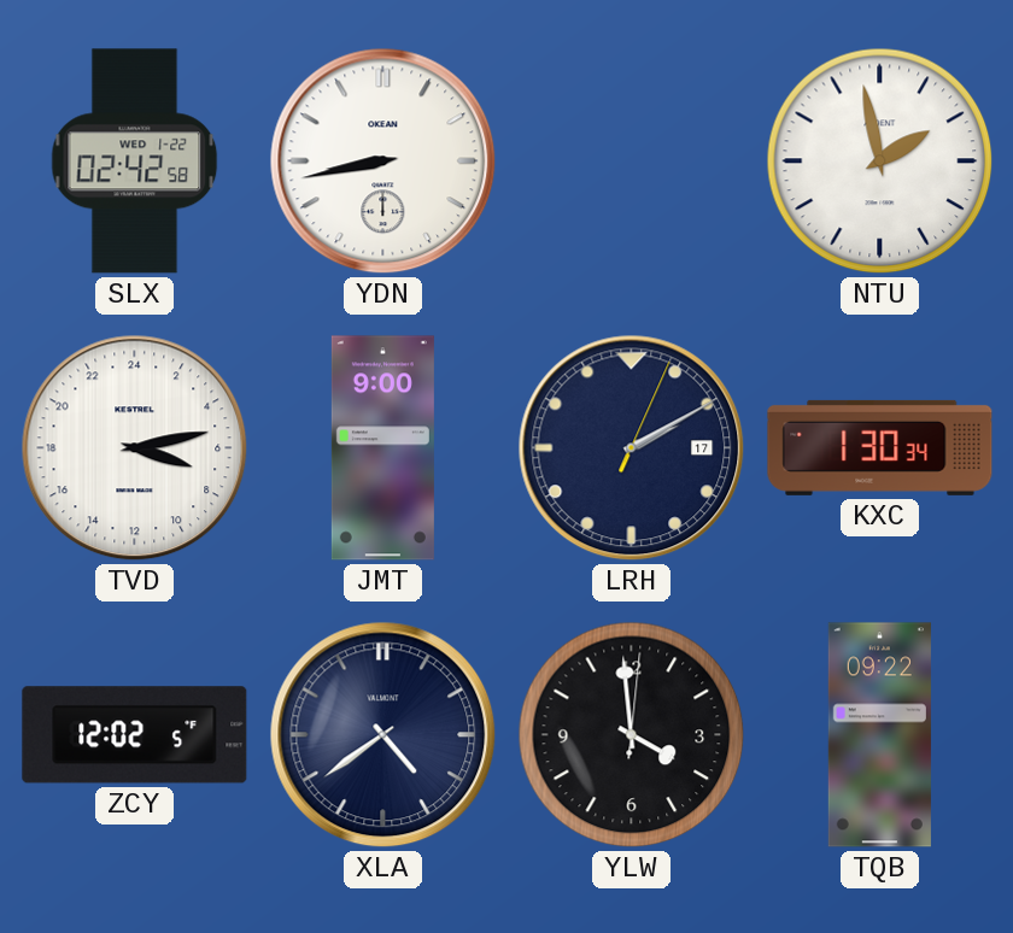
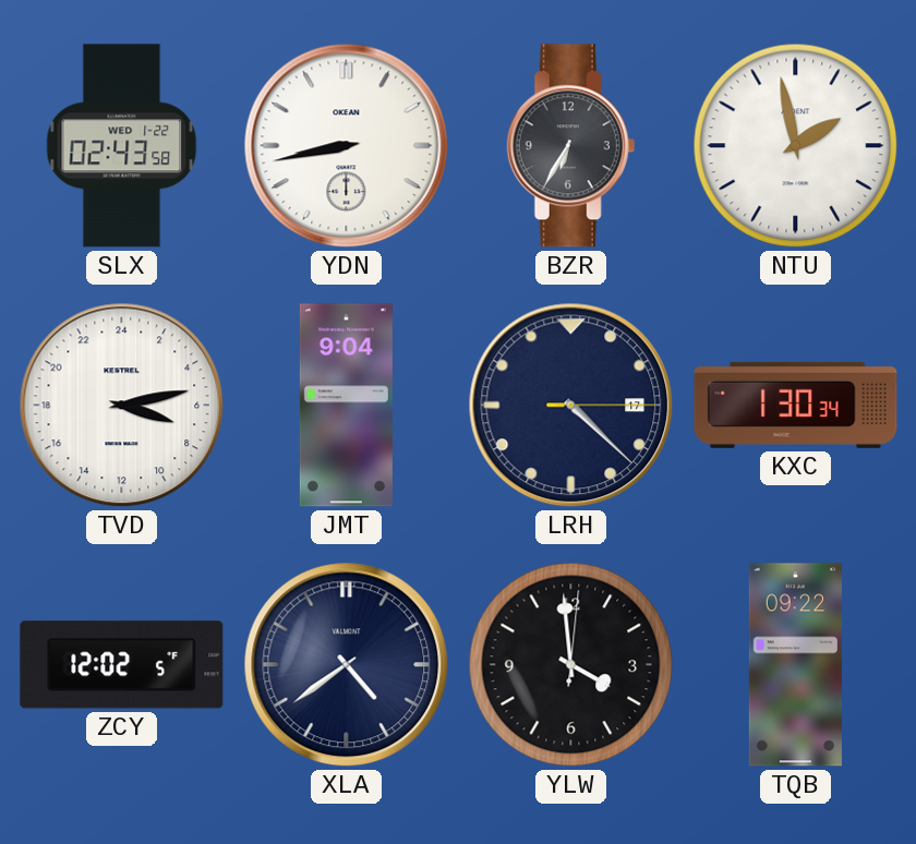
SLX: 02:42 -> 02:43 (122, 146)
BZR: none -> 6:35 (571, 146)
JMT: 9:00 -> 9:04 (346, 406)
LRH: 2:10 -> 4:22 (571, 406)
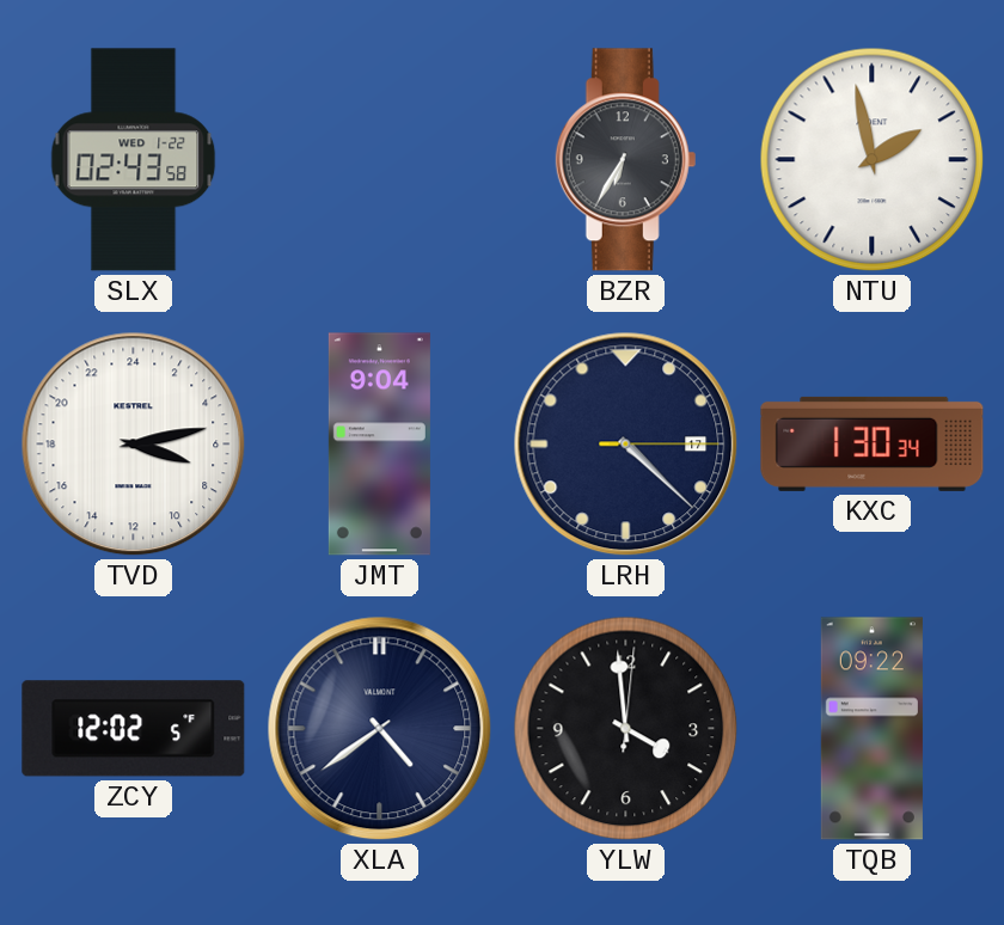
YDN: 8:43 -> none (347, 146)
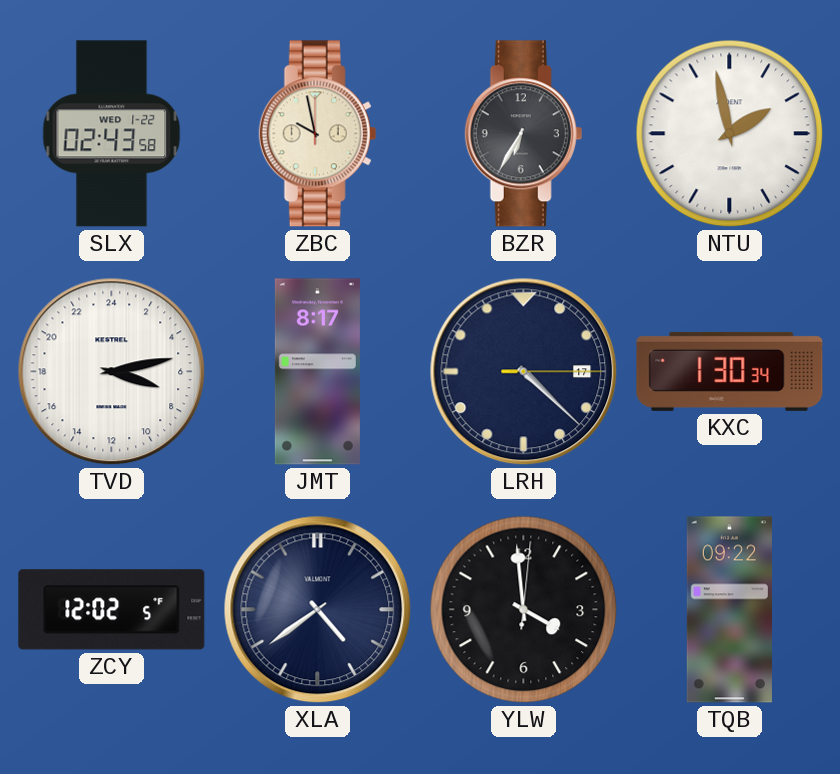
ZBC: none -> 9:58 (318, 134)
JMT: 9:04 -> 8:17 (317, 372)
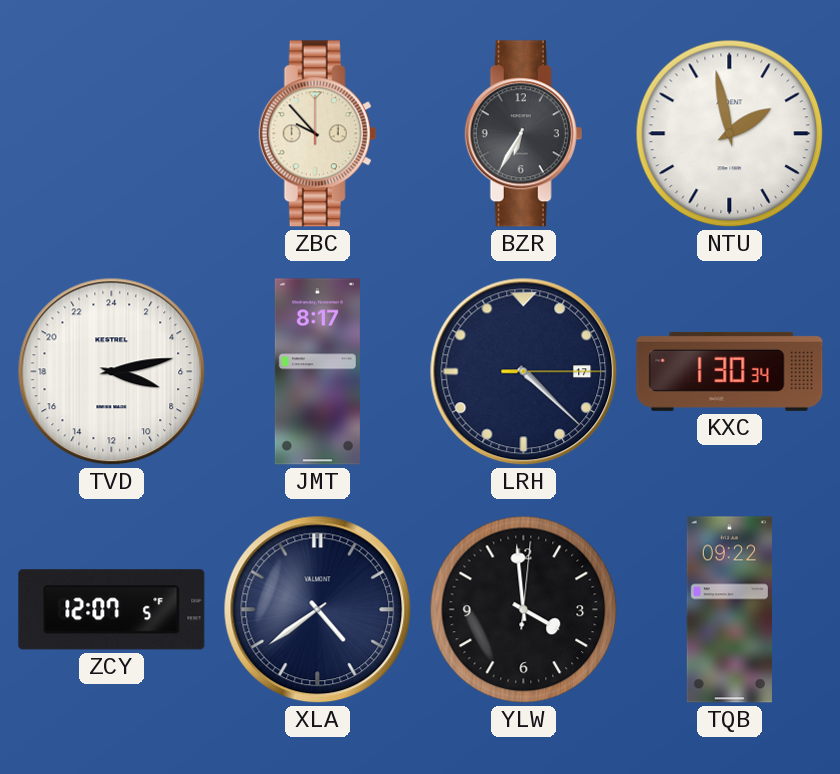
SLX: 02:43 -> none (112, 134)
ZBC: 9:58 -> 9:53 (318, 134)
ZCY: 12:02 -> 12:07 (112, 610)
